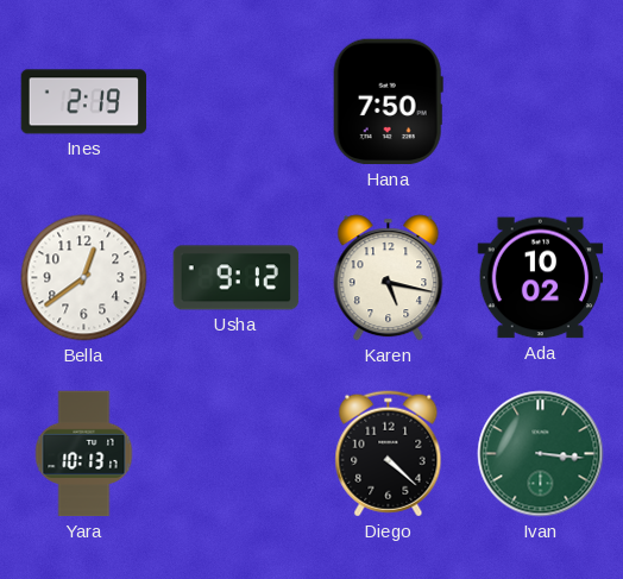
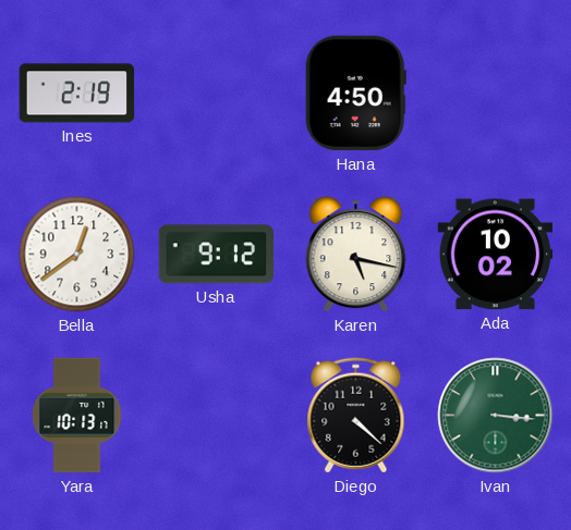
Hana: 7:50 -> 4:50 (355, 94)
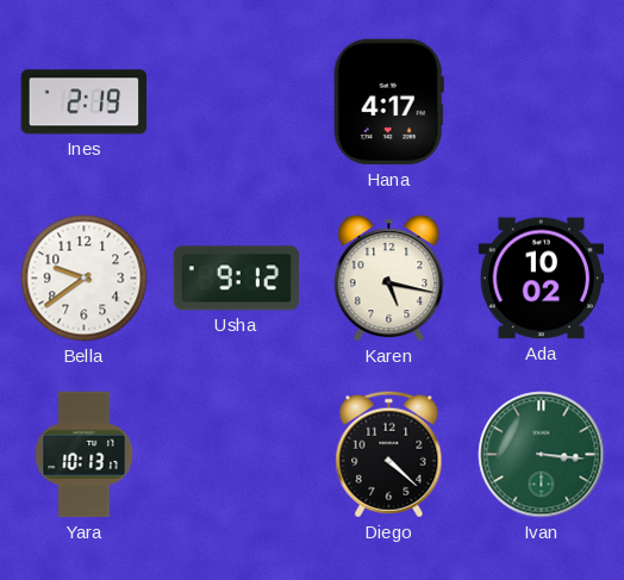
Hana: 4:50 -> 4:17 (388, 102)
Bella: 12:39 -> 9:39 (85, 279)
